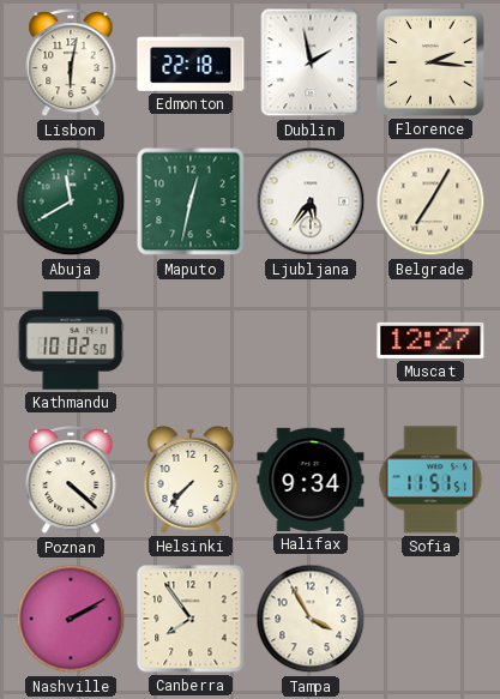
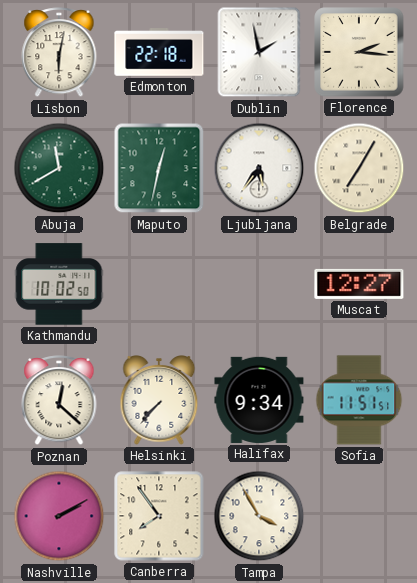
Poznan: 4:22 -> 12:22 (59, 401)
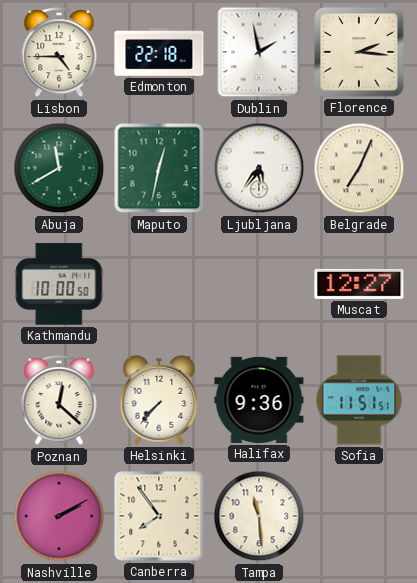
Lisbon: 6:02 -> 4:45 (59, 53)
Belgrade: 7:05 -> 7:04 (359, 168)
Kathmandu: 10:02 -> 10:00 (59, 284)
Halifax: 9:34 -> 9:36 (259, 400)
Tampa: 3:55 -> 11:29 (259, 516)
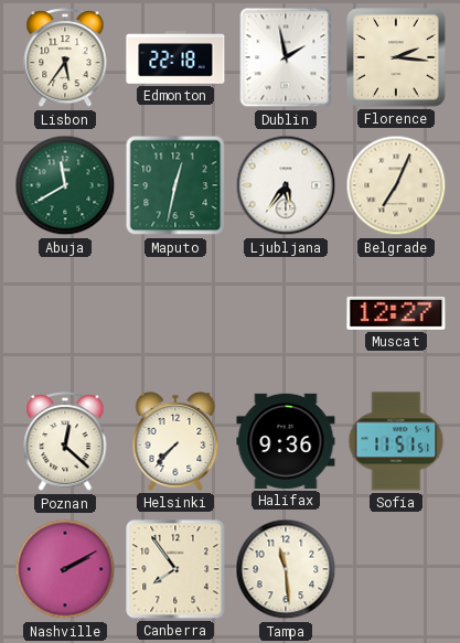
Lisbon: 4:45 -> 5:36 (65, 58)
Kathmandu: 10:00 -> none (59, 284)
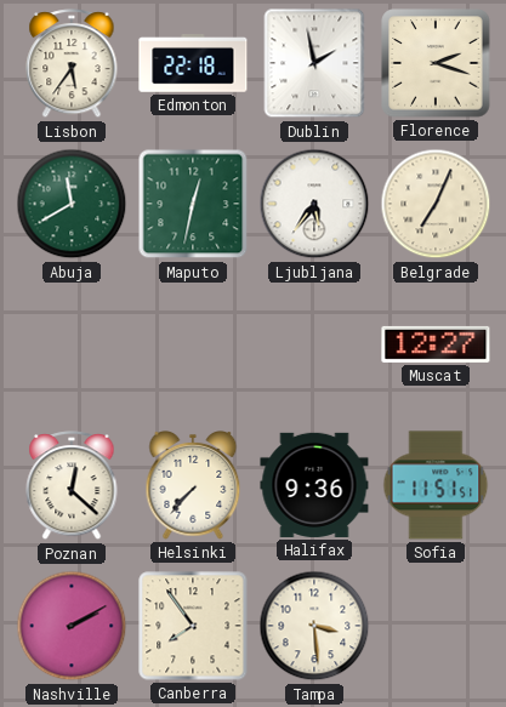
Florence: 2:16 -> 2:18 (436, 63)
Tampa: 11:29 -> 3:29 (314, 626)
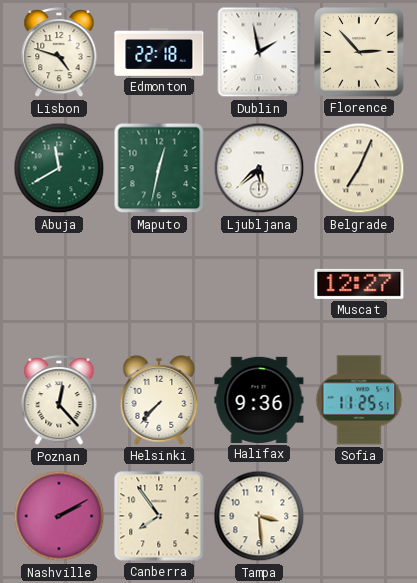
Lisbon: 5:36 -> 4:48 (59, 53)
Florence: 2:18 -> 2:53 (359, 52)
Ljubljana: 5:36 -> 5:38 (259, 168)
Poznan: 12:22 -> 12:23 (59, 401)
Sofia: 11:51 -> 11:25 (359, 400)
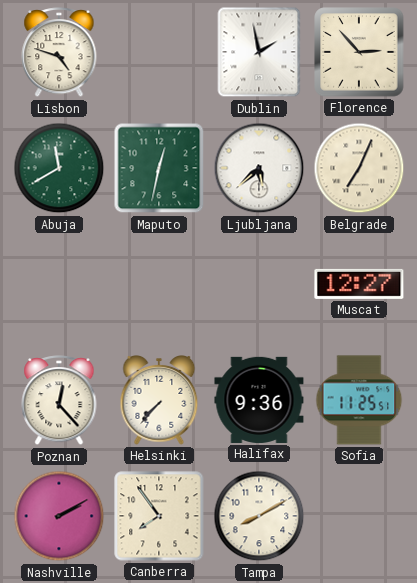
Edmonton: 22:18 -> none (159, 52)
Tampa: 3:29 -> 8:10 (259, 516)
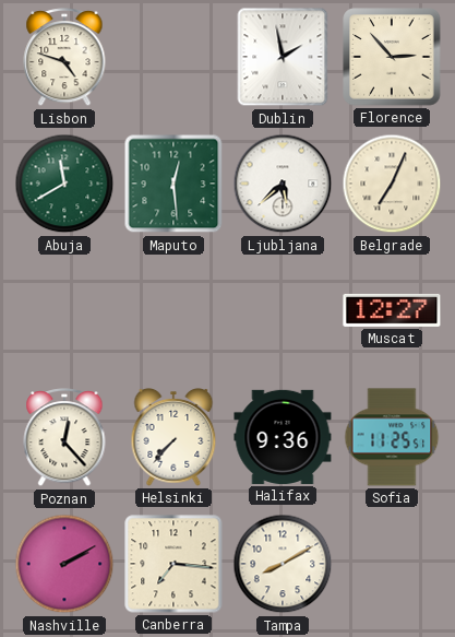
Maputo: 12:32 -> 12:29 (173, 184)
Canberra: 7:54 -> 7:16 (173, 564)
